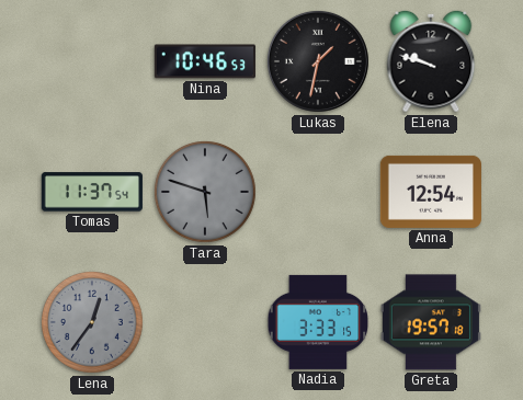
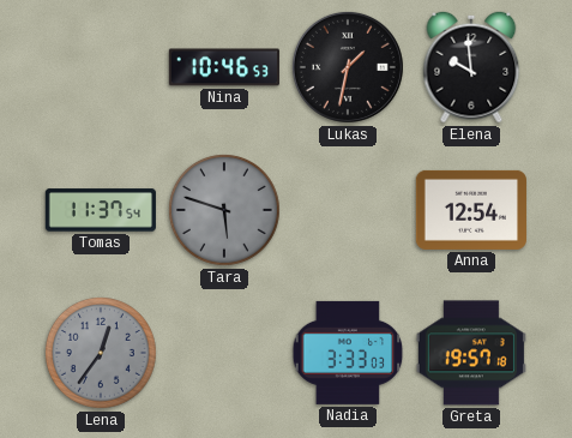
Elena: 9:48 -> 9:59 (471, 67)
Nadia: 3:33:15 -> 3:33:03 (348, 353)
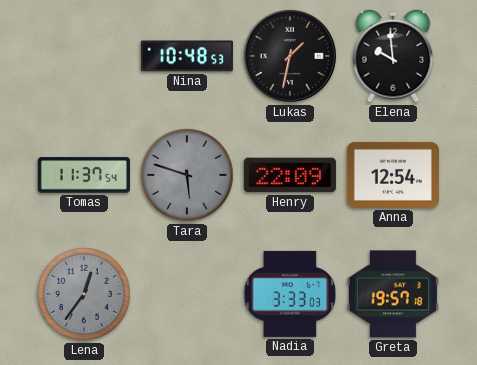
Nina: 10:46 -> 10:48 (187, 56)
Henry: none -> 22:09 (290, 175)
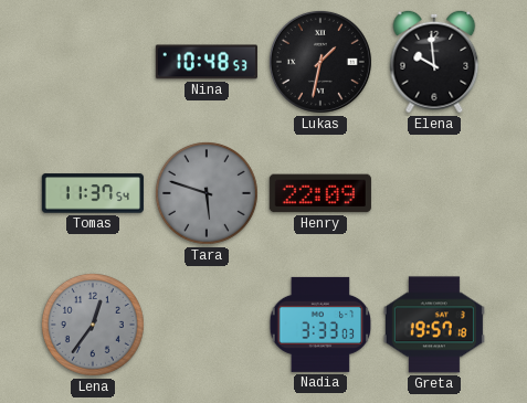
Anna: 12:54 -> none (393, 175)
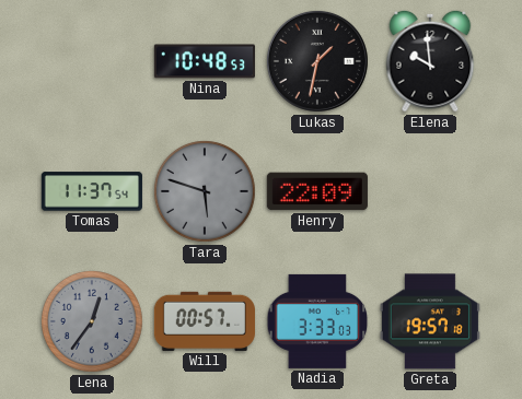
Will: none -> 00:57 (205, 321)
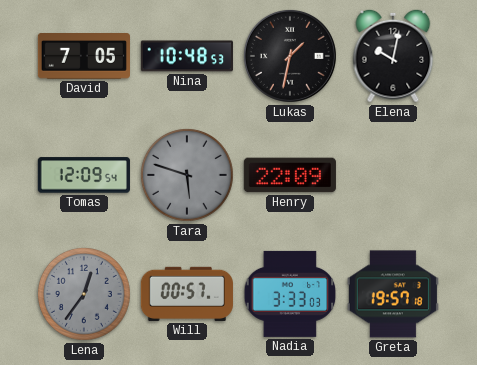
David: none -> 7:05 (83, 57)
Elena: 9:59 -> 10:02 (393, 56)
Tomas: 11:37 -> 12:09 (84, 175)
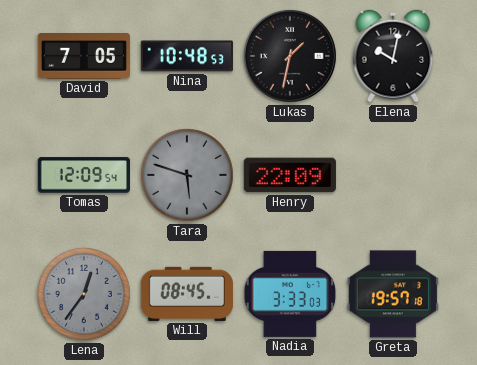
Will: 00:57 -> 08:45 (187, 294)
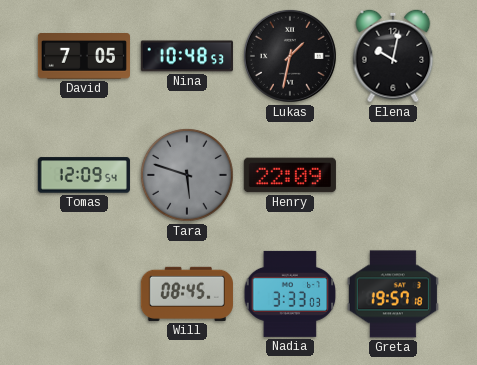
Lena: 12:36 -> none (84, 294)
